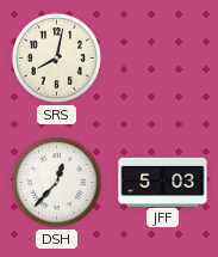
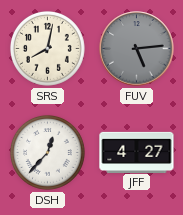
FUV: none -> 5:14 (137, 49)
JFF: 5:03 -> 4:27 (137, 152)
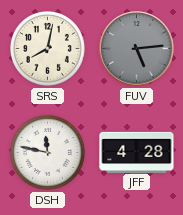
DSH: 12:37 -> 11:47 (47, 152)
JFF: 4:27 -> 4:28 (137, 152)
